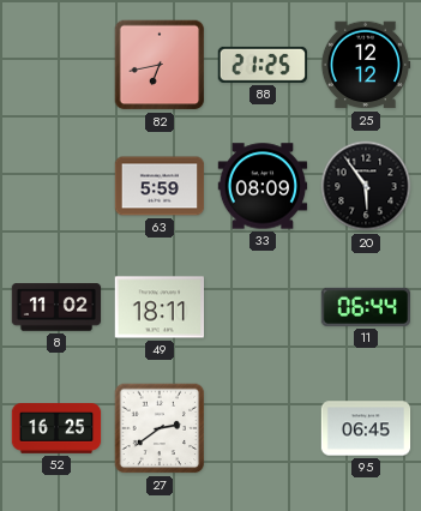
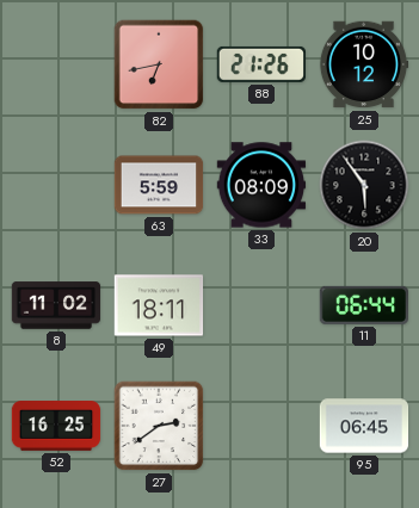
88: 21:25 -> 21:26 (260, 64)
25: 12:12 -> 10:12 (364, 64)
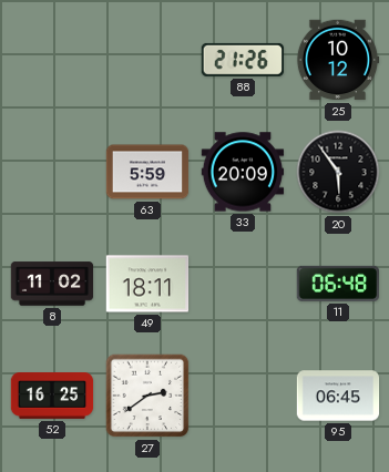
82: 6:43 -> none (159, 64)
33: 08:09 -> 20:09 (243, 172)
11: 06:44 -> 06:48 (337, 284)
